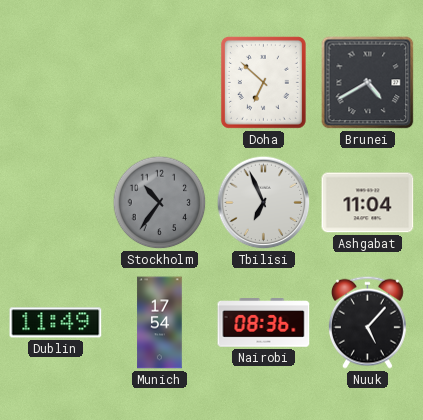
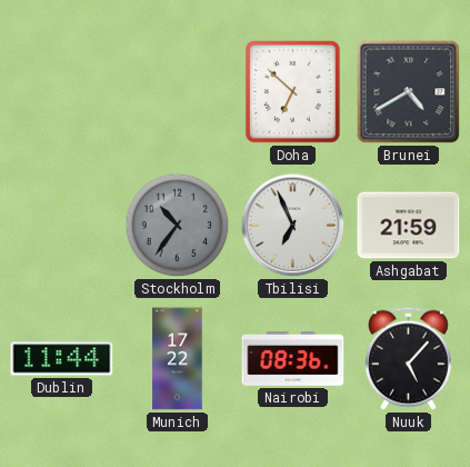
Ashgabat: 11:04 -> 21:59 (409, 226)
Dublin: 11:49 -> 11:44 (62, 359)
Munich: 17:54 -> 17:22 (178, 359)
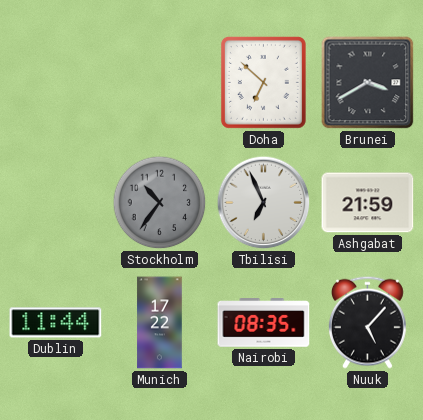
Brunei: 4:40 -> 3:40 (368, 83)
Nairobi: 08:36 -> 08:35 (264, 323)
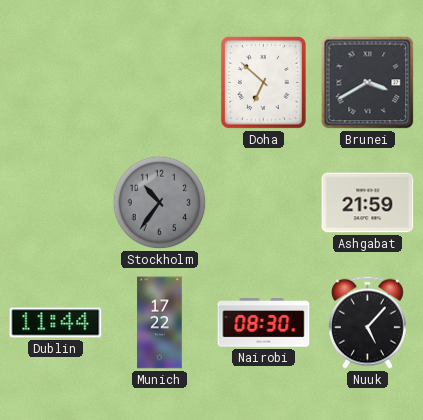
Tbilisi: 6:56 -> none (264, 203)
Nairobi: 08:35 -> 08:30 (264, 323)
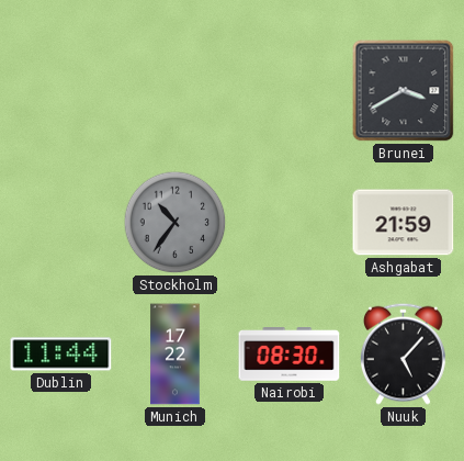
Doha: 6:52 -> none (263, 82)
